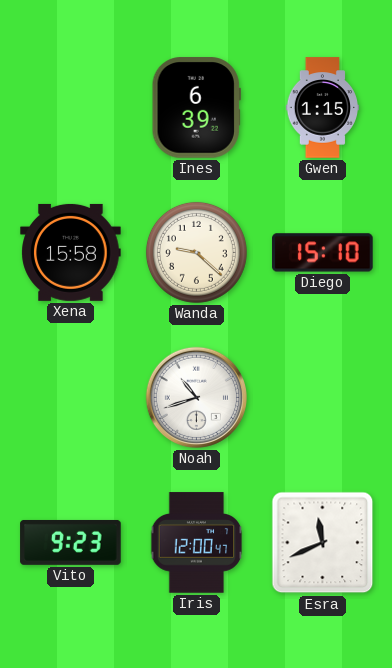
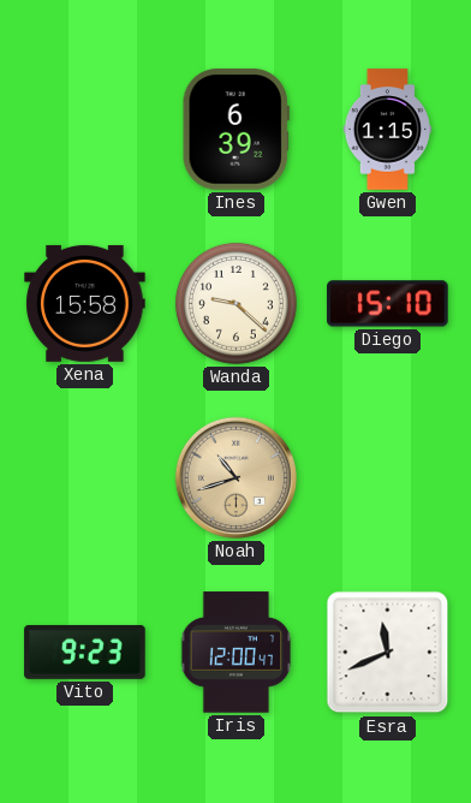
Noah dial: white -> champagne (235, 477)
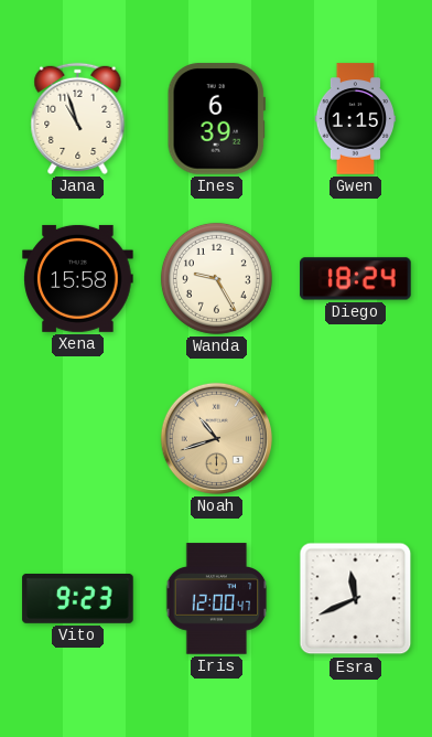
Jana: none -> 10:57 (78, 118)
Wanda: 9:22 -> 9:25 (216, 278)
Diego: 15:10 -> 18:24 (356, 279)
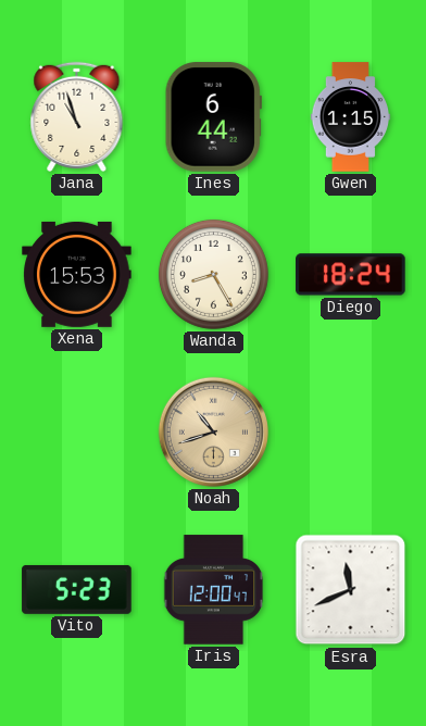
Ines: 6:39 -> 6:44 (213, 117)
Xena: 15:58 -> 15:53 (77, 274)
Wanda: 9:25 -> 8:25 (213, 274)
Vito: 9:23 -> 5:23 (77, 589)
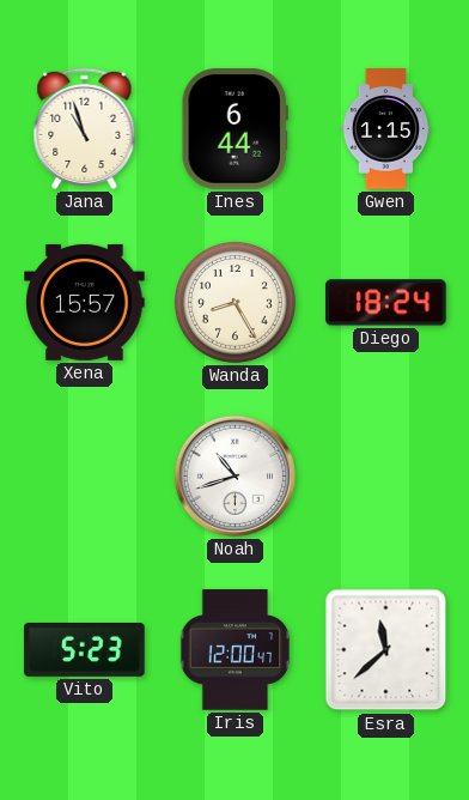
Xena: 15:53 -> 15:57 (85, 302)
Noah dial: champagne -> white (234, 475)
Esra: 11:41 -> 11:38 (386, 650)
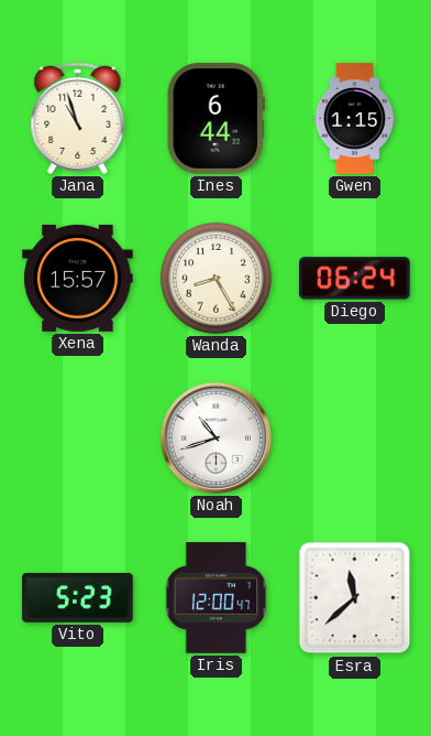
Diego: 18:24 -> 06:24 (355, 279)
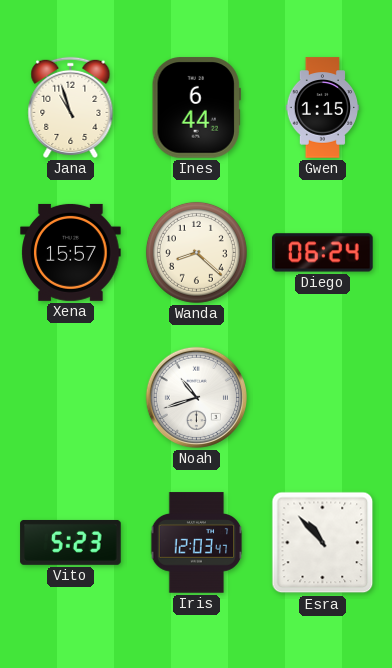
Wanda: 8:25 -> 8:22 (196, 252)
Iris: 12:00 -> 12:03 (197, 543)
Esra: 11:38 -> 10:53 (323, 543)
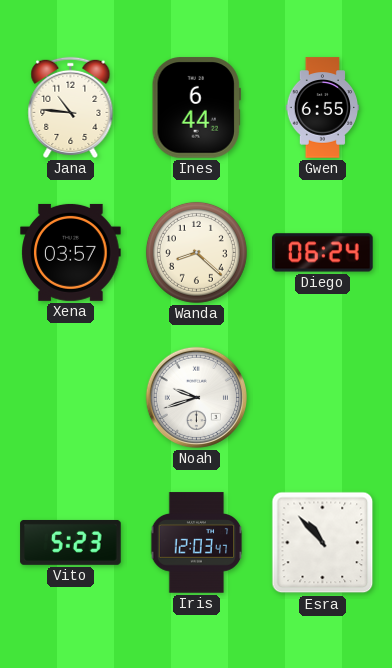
Jana: 10:57 -> 10:46 (71, 107)
Gwen: 1:15 -> 6:55 (323, 108)
Xena: 15:57 -> 03:57 (71, 252)
Noah: 10:42 -> 9:42 (196, 397)
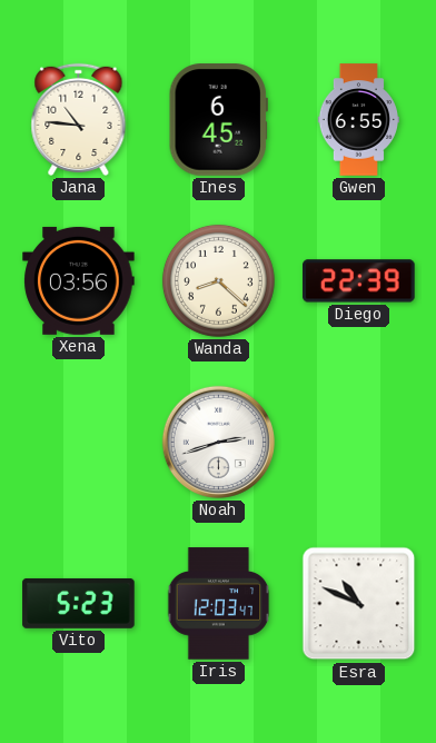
Ines: 6:44 -> 6:45 (218, 120)
Xena: 03:57 -> 03:56 (79, 280)
Diego: 06:24 -> 22:39 (359, 281)
Noah: 9:42 -> 2:42 (218, 442)
Esra: 10:53 -> 10:49 (359, 604)
